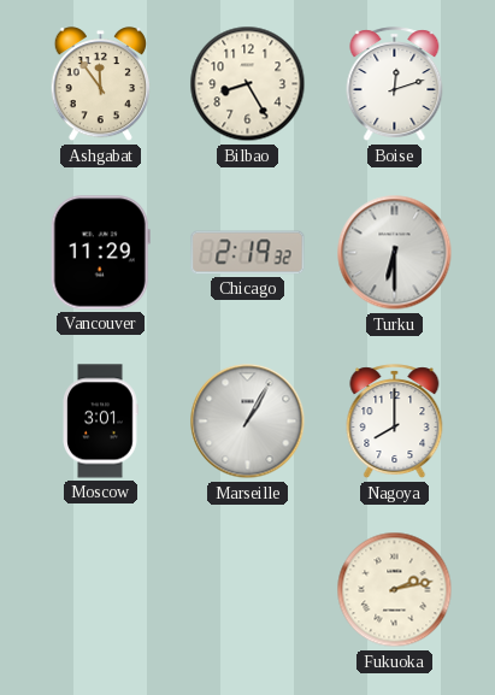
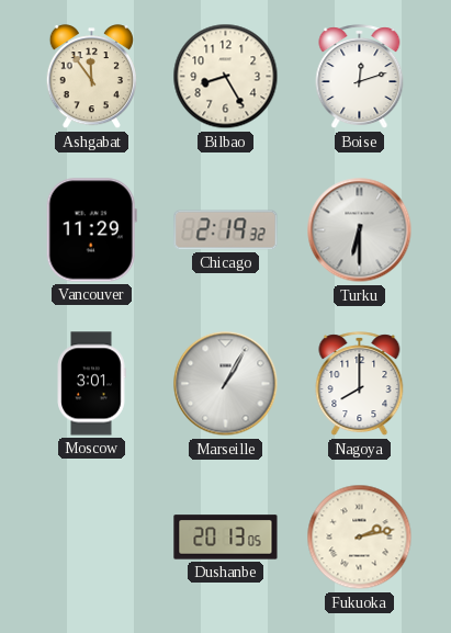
Dushanbe: none -> 20:13 (226, 538)
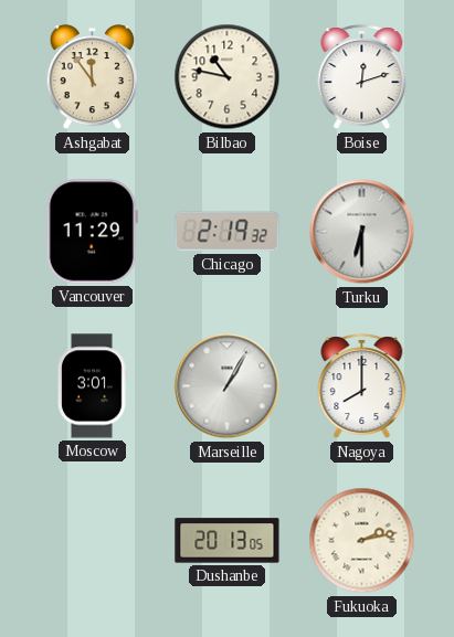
Bilbao: 8:25 -> 10:47 (228, 77)
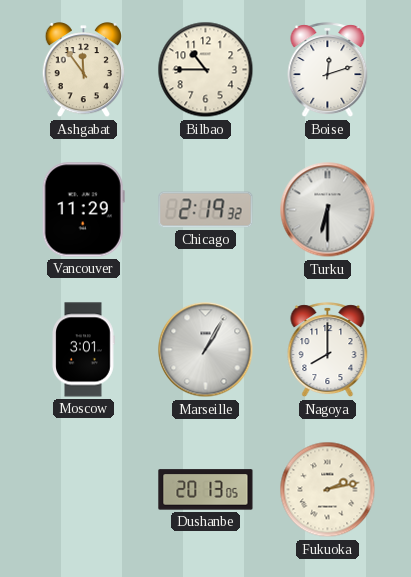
Bilbao: 10:47 -> 10:45 (206, 70)
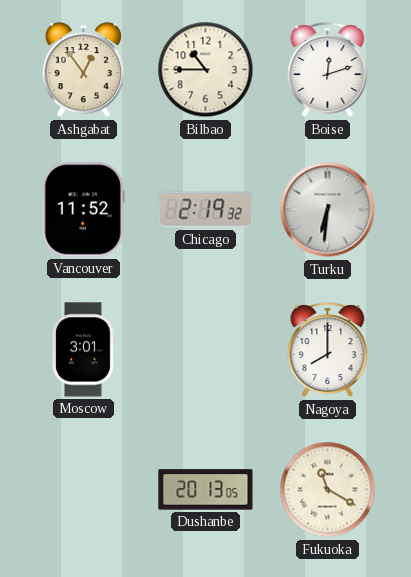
Ashgabat: 11:54 -> 12:54 (83, 70)
Vancouver: 11:29 -> 11:52 (83, 210)
Turku: 6:30 -> 6:31 (328, 210)
Marseille: 1:05 -> none (206, 350)
Fukuoka: 2:13 -> 11:20 (328, 490)
